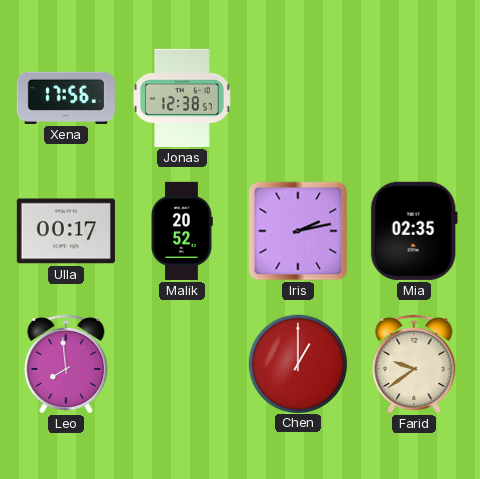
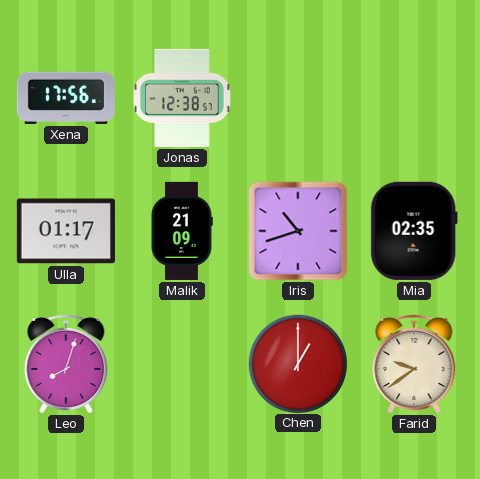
Ulla: 00:17 -> 01:17 (66, 231)
Malik: 20:52 -> 21:09 (182, 231)
Iris: 2:13 -> 10:42 (298, 231)
Leo: 7:59 -> 8:03 (66, 364)
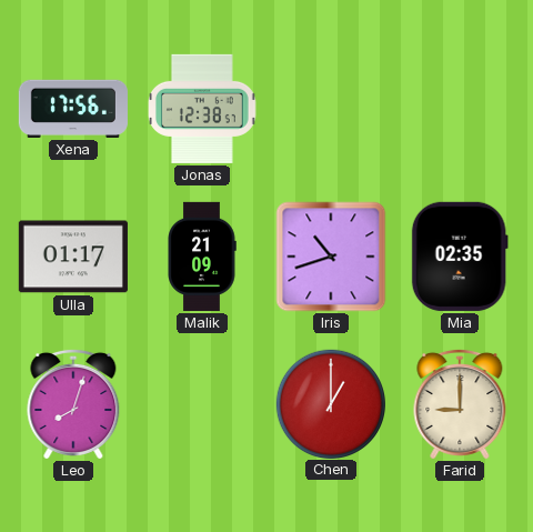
Farid: 9:39 -> 9:00 (460, 404)
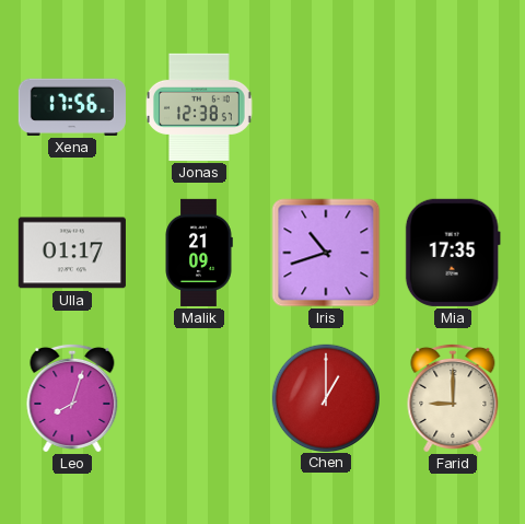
Mia: 02:35 -> 17:35 (453, 253)
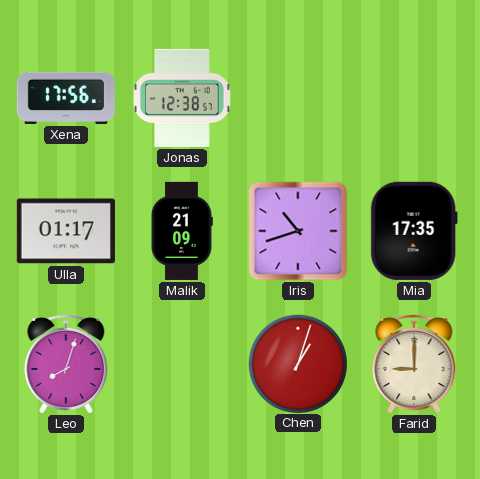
Chen: 1:00 -> 1:03 (297, 363)
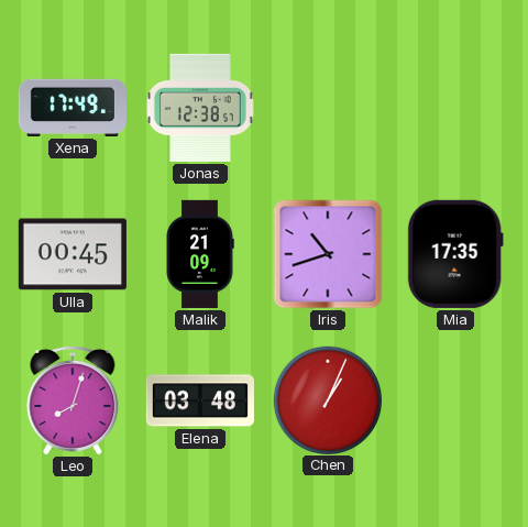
Xena: 17:56 -> 17:49 (73, 108)
Ulla: 01:17 -> 00:45 (73, 254)
Elena: none -> 03:48 (200, 400)
Chen: 1:03 -> 1:04 (327, 399)
Farid: 9:00 -> none (414, 364)
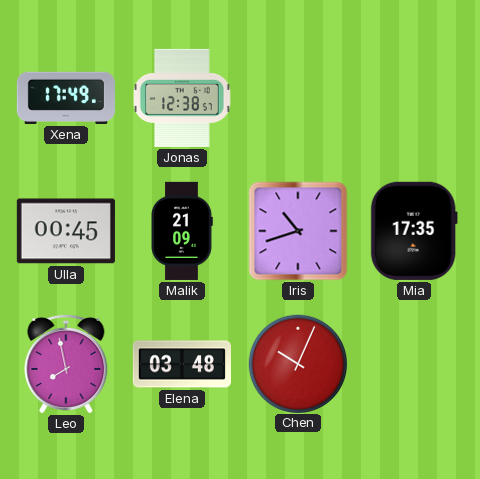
Leo: 8:03 -> 7:58 (66, 364)
Chen: 1:04 -> 10:04 (297, 363)
